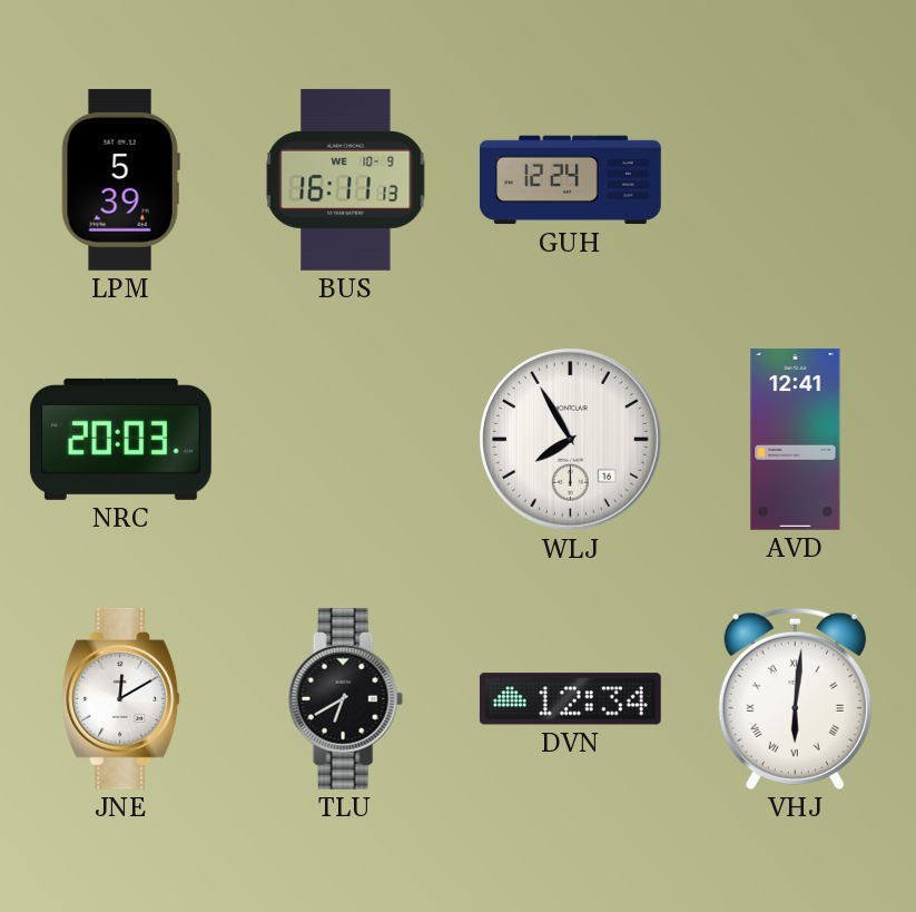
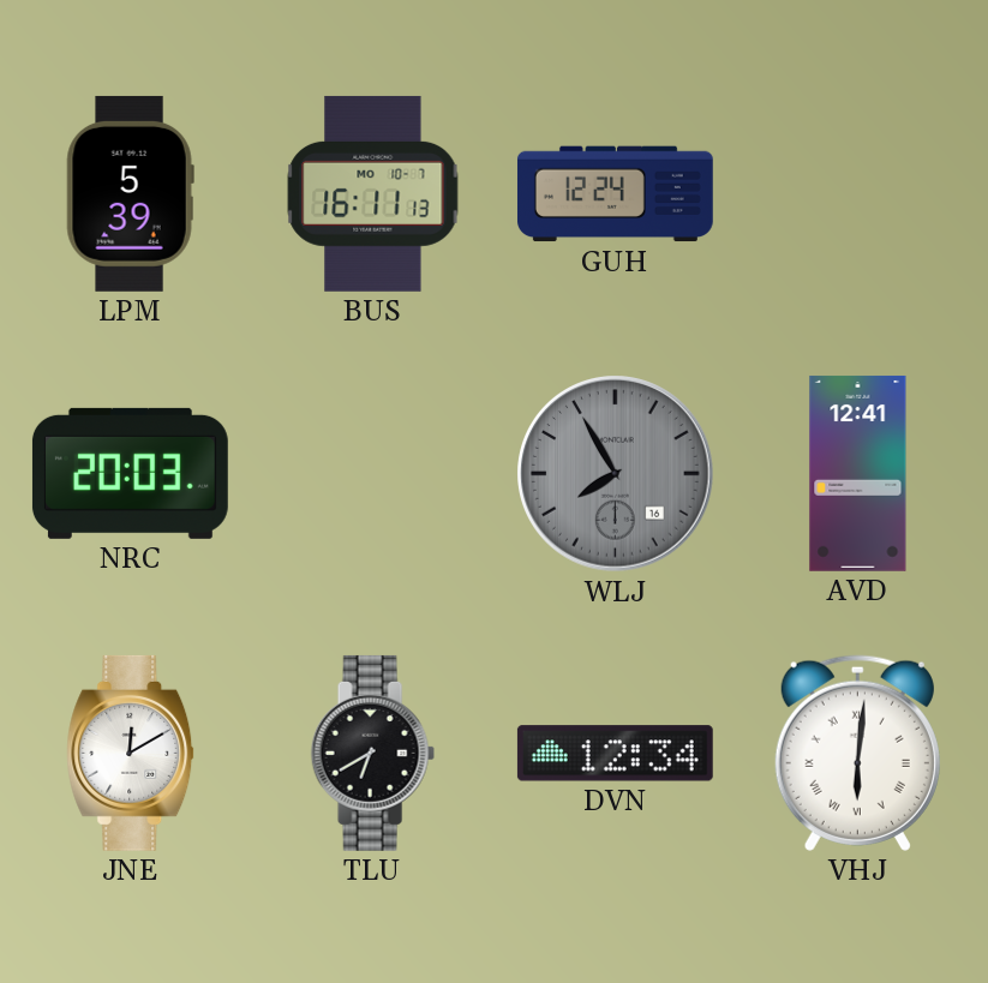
BUS date: WE 10-9 -> MO 10-7 (373, 193)
WLJ dial: white -> grey (616, 474)
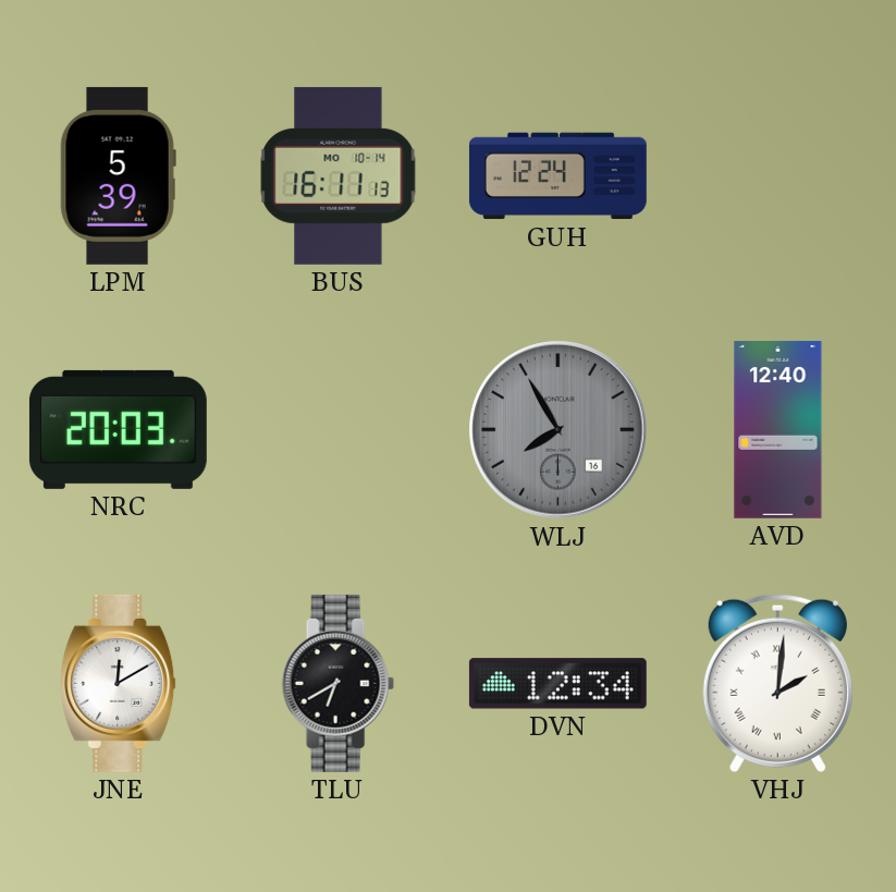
BUS date: MO 10-7 -> MO 10-14 (339, 175)
AVD: 12:41 -> 12:40 (778, 429)
VHJ: 6:01 -> 2:01 (777, 683)
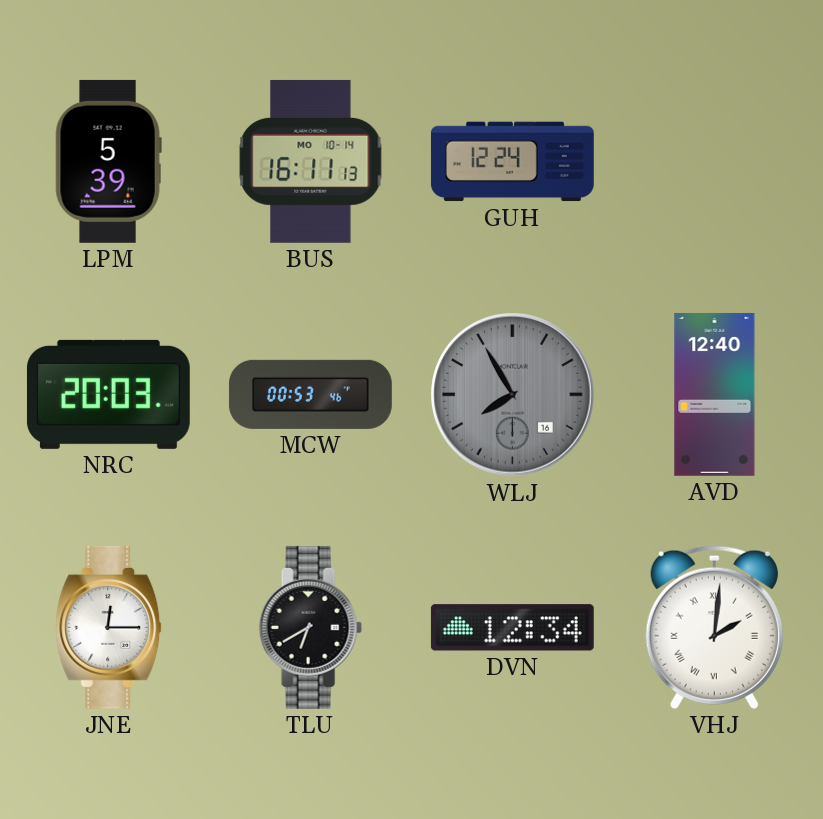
MCW: none -> 00:53 (310, 394)
JNE: 12:10 -> 12:15 (109, 627)
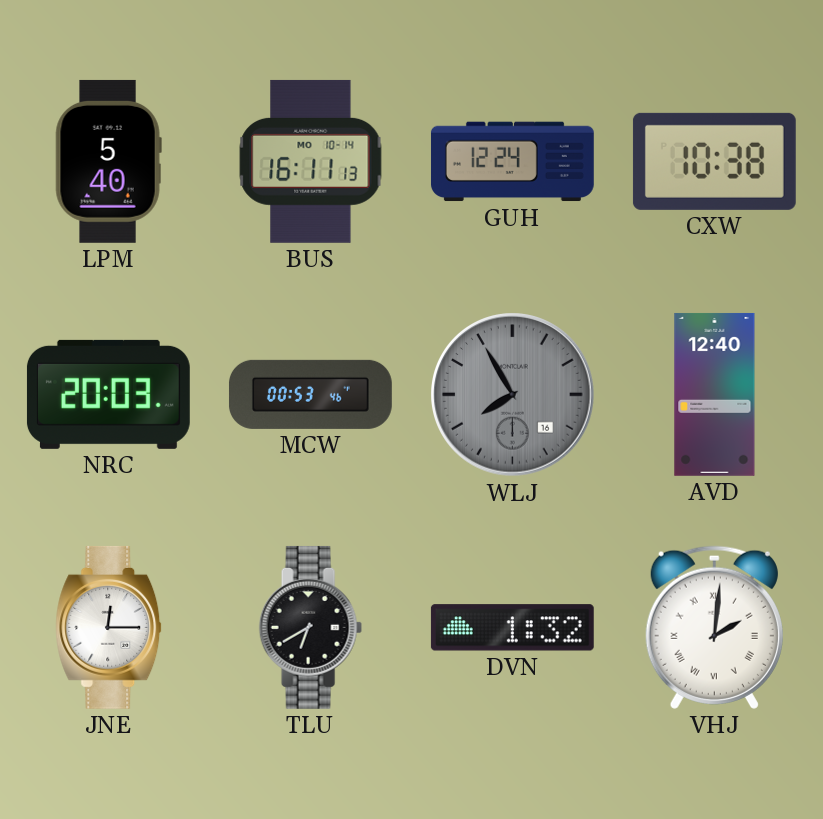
LPM: 5:39 -> 5:40 (108, 161)
CXW: none -> 10:38 (714, 161)
DVN: 12:34 -> 1:32 (512, 628)
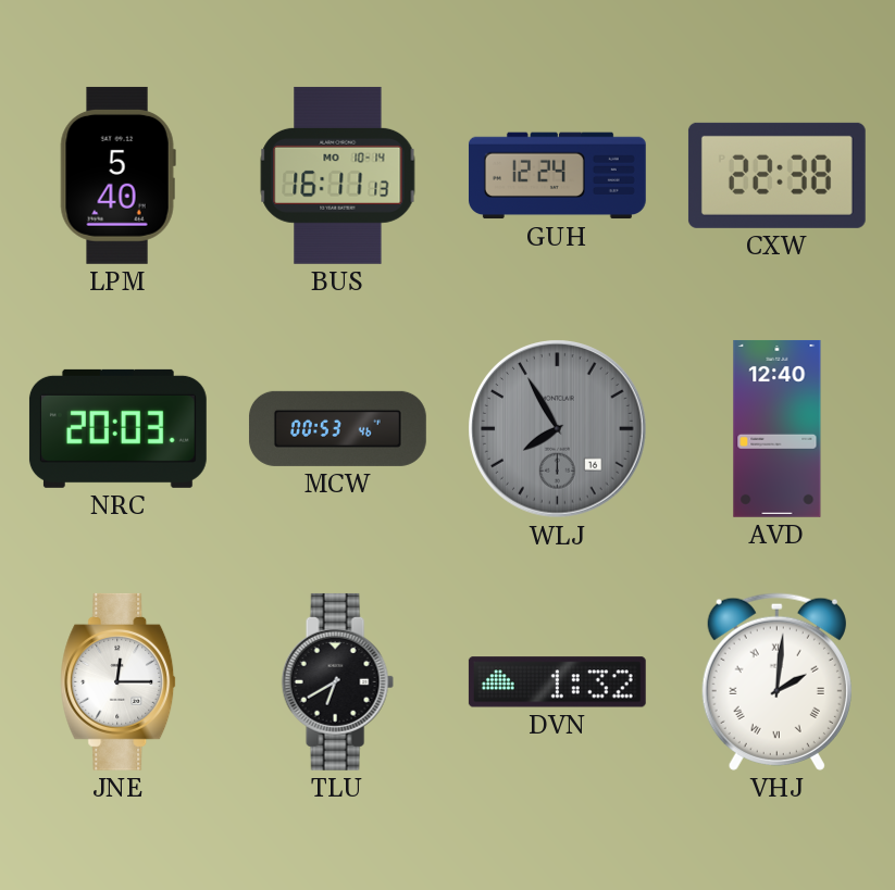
CXW: 10:38 -> 22:38 (776, 175)
